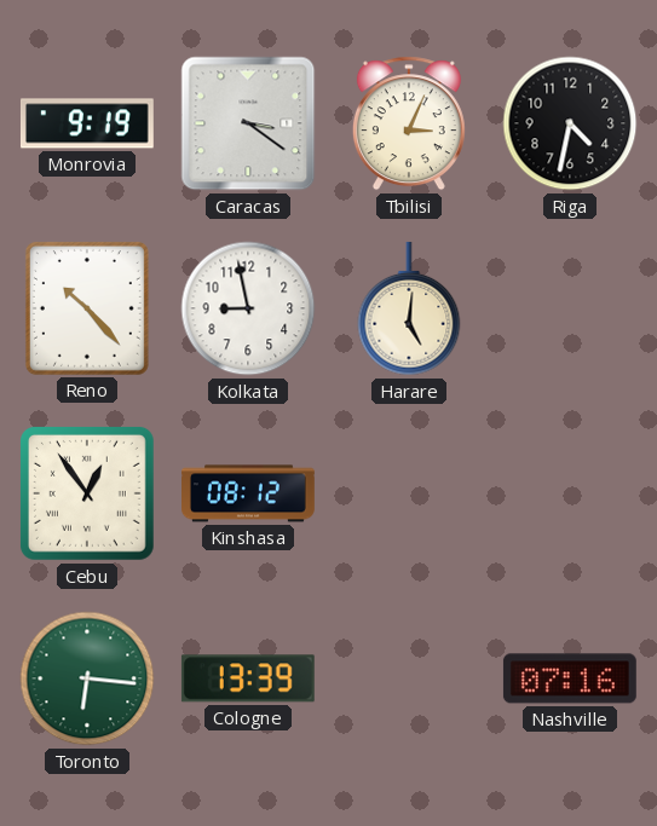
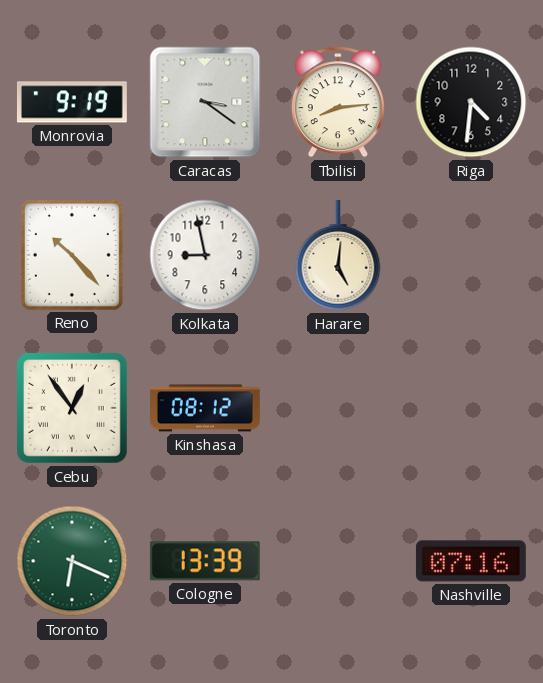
Tbilisi: 3:04 -> 8:14 (338, 102)
Riga: 4:32 -> 4:31 (471, 102)
Toronto: 6:16 -> 6:19 (72, 561)
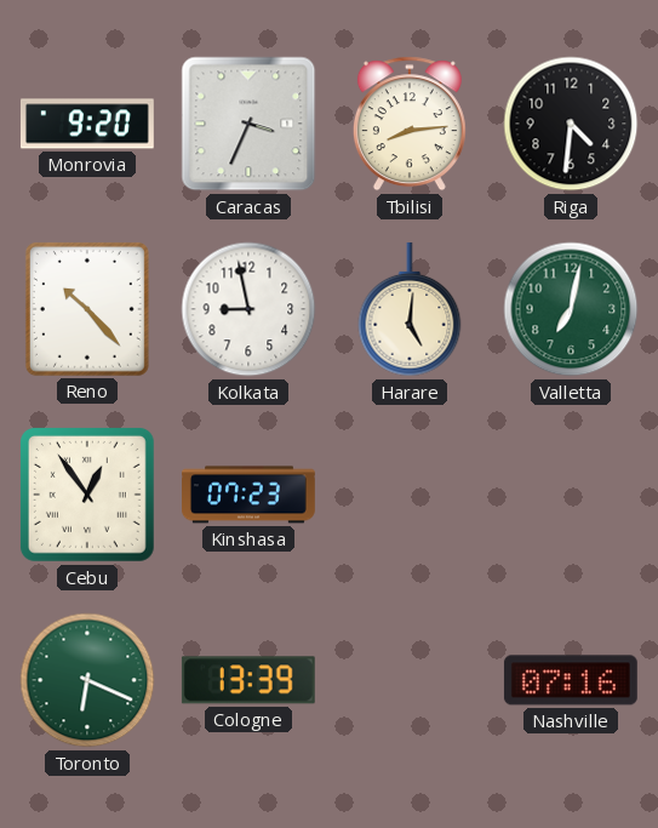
Monrovia: 9:19 -> 9:20 (87, 124)
Caracas: 3:21 -> 3:34 (248, 124)
Valletta: none -> 7:02 (571, 309)
Kinshasa: 08:12 -> 07:23 (250, 495)
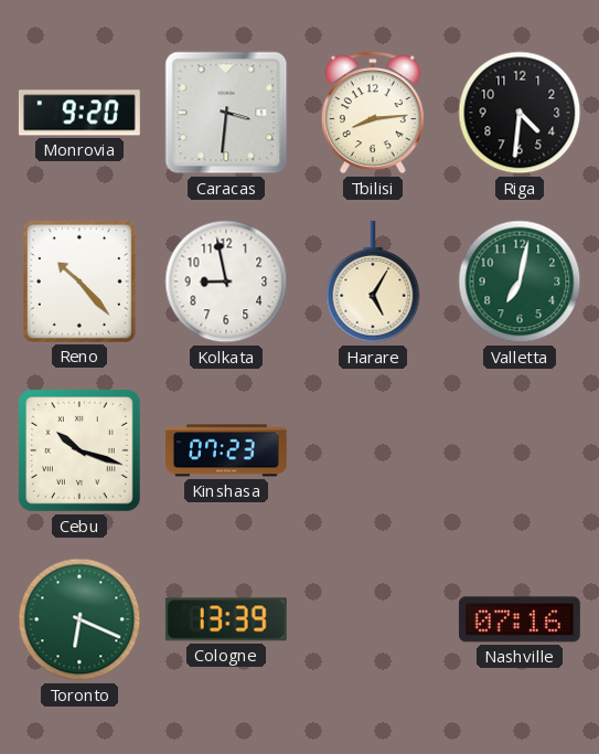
Caracas: 3:34 -> 3:31 (226, 113)
Harare: 5:01 -> 5:05 (373, 282)
Cebu: 12:54 -> 10:18 (79, 450)
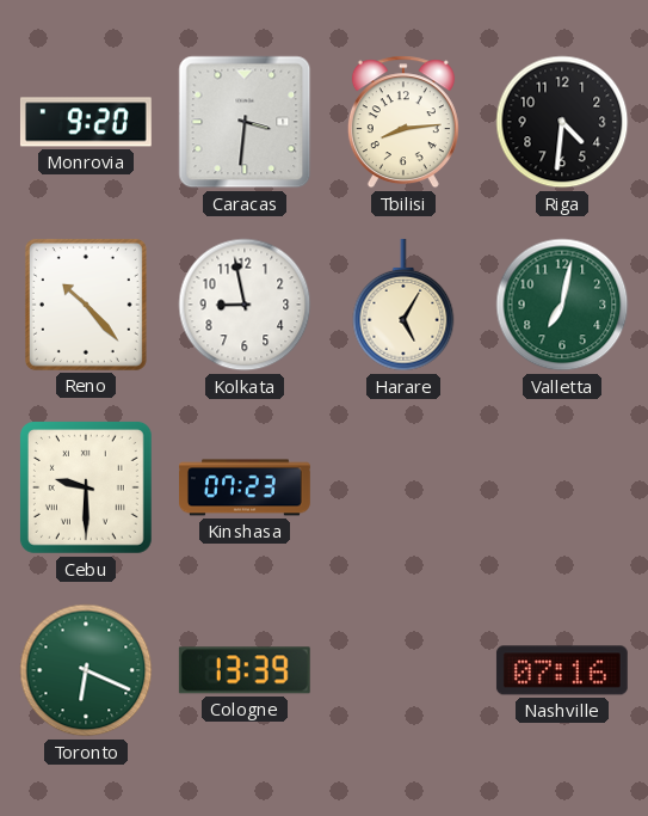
Cebu: 10:18 -> 9:30 (86, 487)
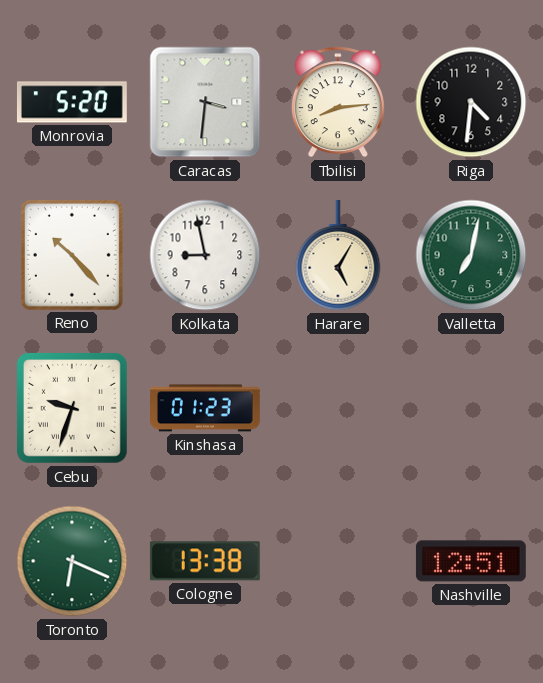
Monrovia: 9:20 -> 5:20 (72, 102)
Cebu: 9:30 -> 9:33 (72, 408)
Kinshasa: 07:23 -> 01:23 (206, 408)
Cologne: 13:39 -> 13:38 (205, 561)
Nashville: 07:16 -> 12:51 (471, 561)
